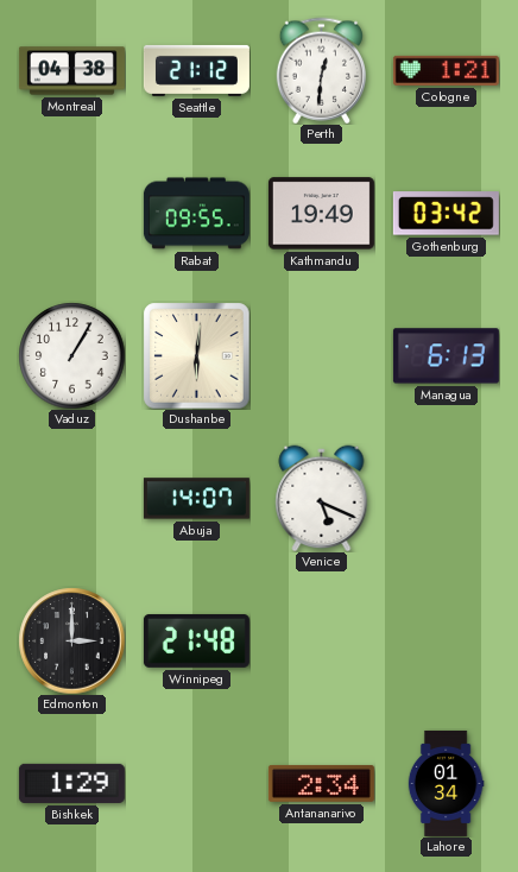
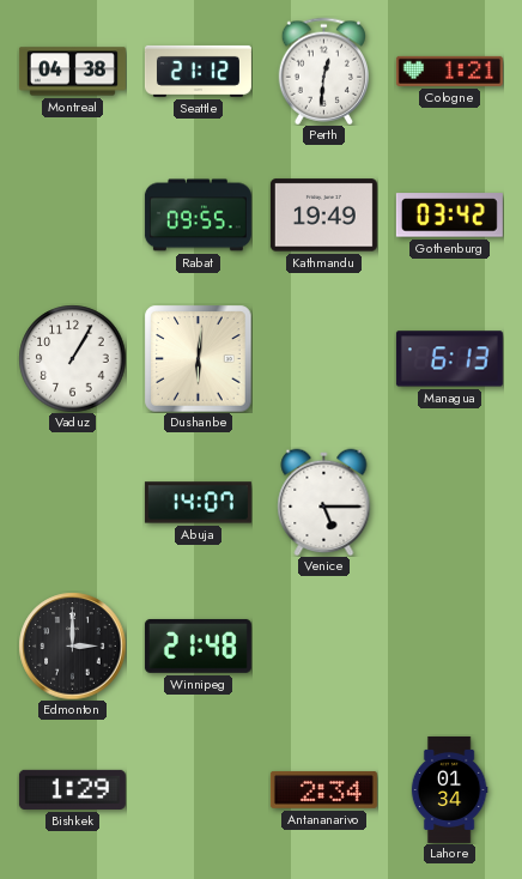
Venice: 5:19 -> 5:15 (324, 502)
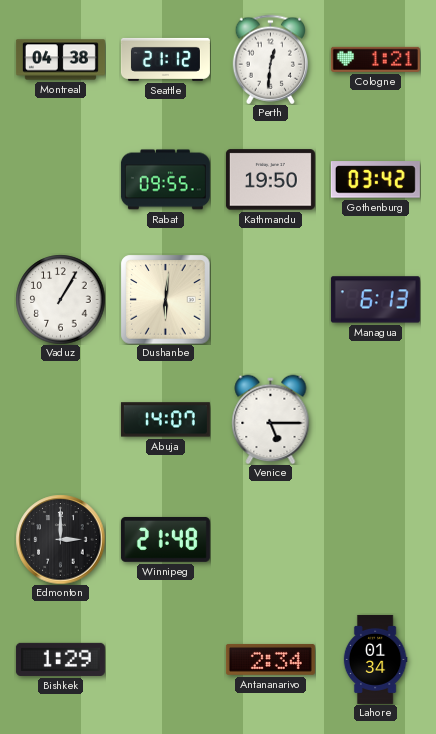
Kathmandu: 19:49 -> 19:50 (270, 180)
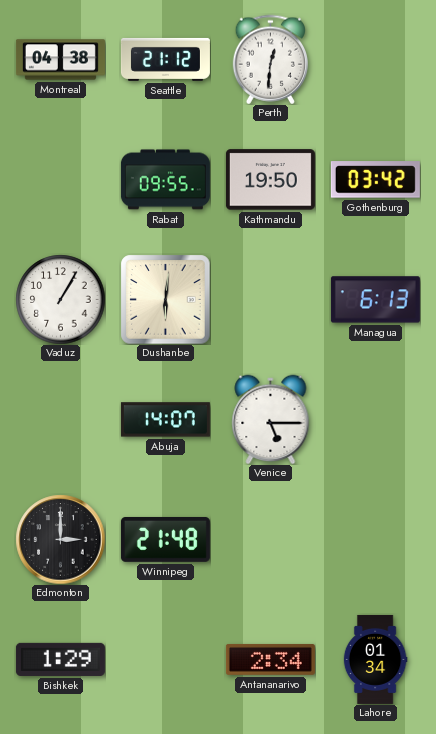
Cologne: 1:21 -> none (375, 59)
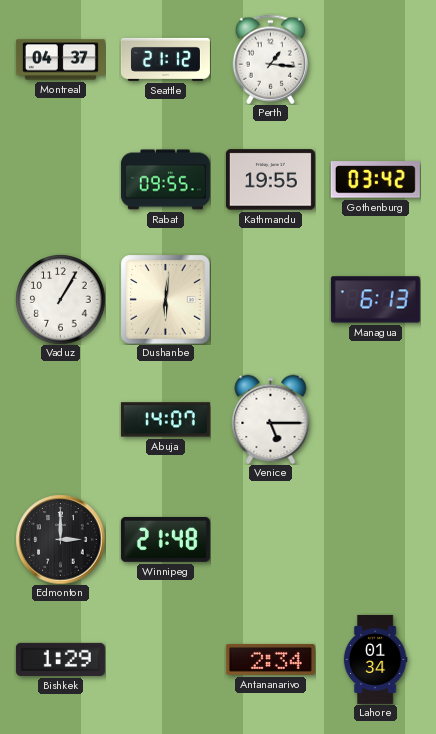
Montreal: 04:38 -> 04:37 (60, 60)
Perth: 12:31 -> 1:16 (270, 59)
Kathmandu: 19:50 -> 19:55 (270, 180)
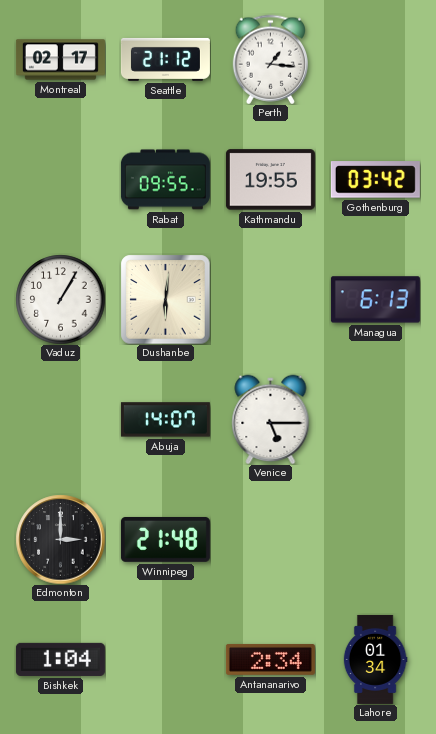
Montreal: 04:37 -> 02:17 (60, 60)
Bishkek: 1:29 -> 1:04 (60, 659)
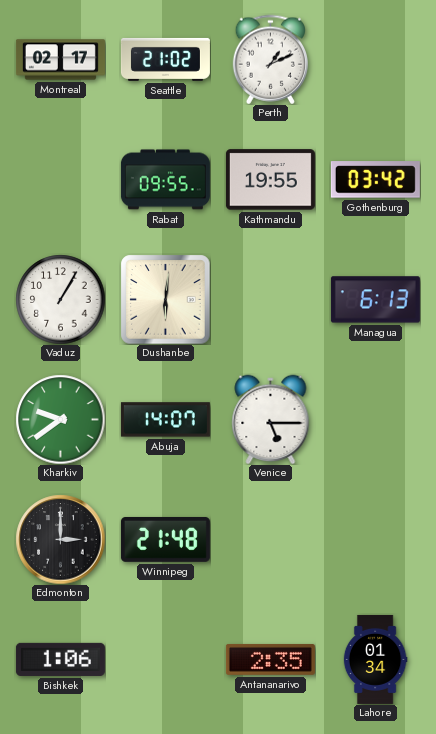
Seattle: 21:12 -> 21:02 (165, 59)
Perth: 1:16 -> 1:11 (270, 59)
Kharkiv: none -> 9:39 (60, 419)
Bishkek: 1:04 -> 1:06 (60, 659)
Antananarivo: 2:34 -> 2:35 (270, 659)
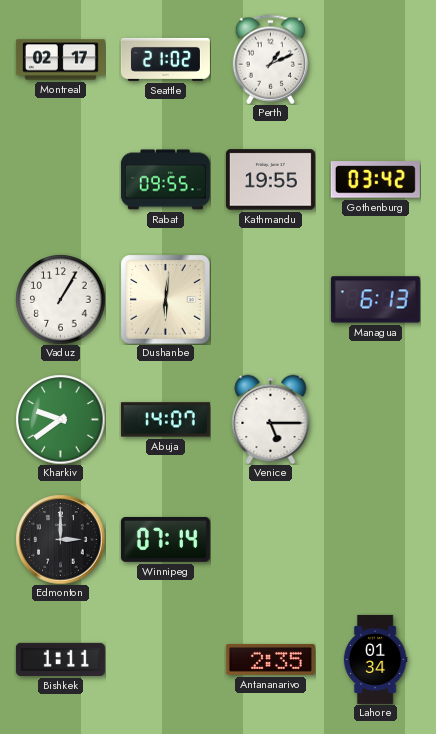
Winnipeg: 21:48 -> 07:14 (165, 539)
Bishkek: 1:06 -> 1:11 (60, 659)
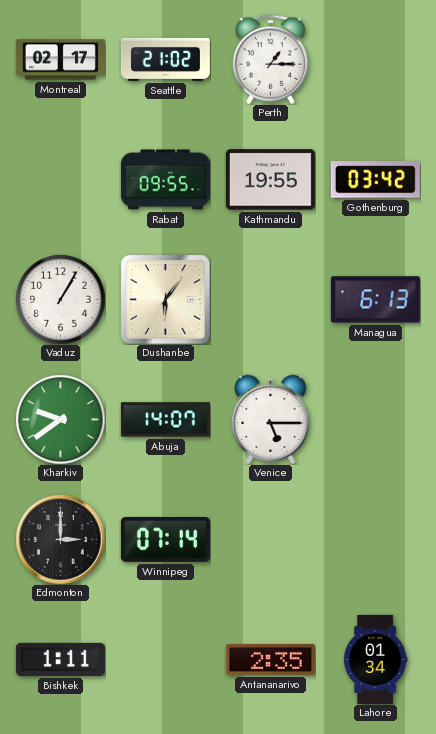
Perth: 1:11 -> 1:15 (270, 59)
Dushanbe: 6:01 -> 6:06 (165, 299)
